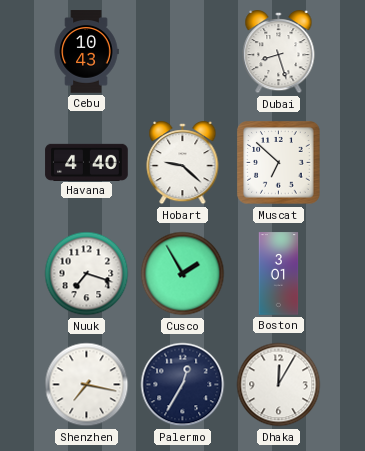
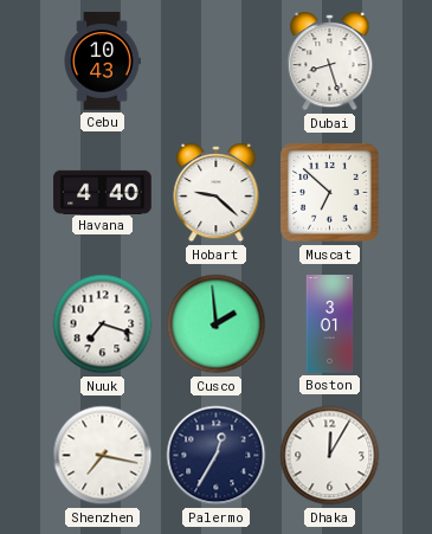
Cusco: 1:55 -> 1:59 (217, 324)
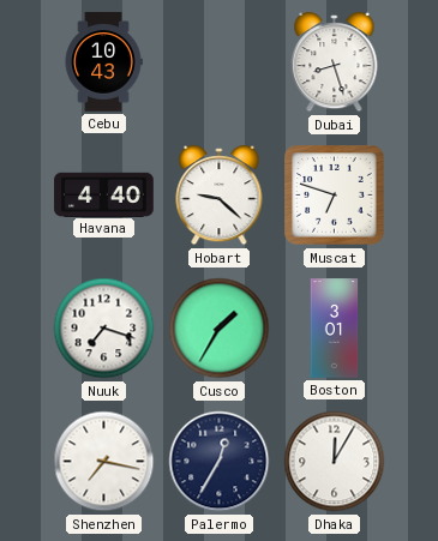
Muscat: 6:52 -> 6:48 (335, 196)
Cusco: 1:59 -> 1:35 (220, 329)
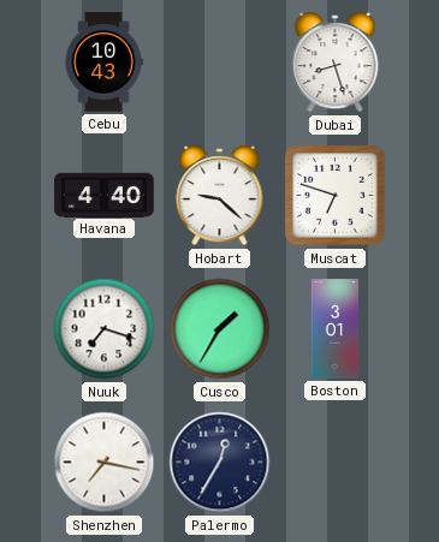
Dhaka: 12:05 -> none (335, 462)
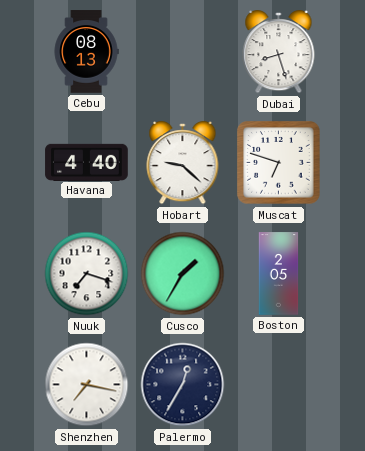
Cebu: 10:43 -> 08:13 (86, 52)
Boston: 3:01 -> 2:05 (279, 274)
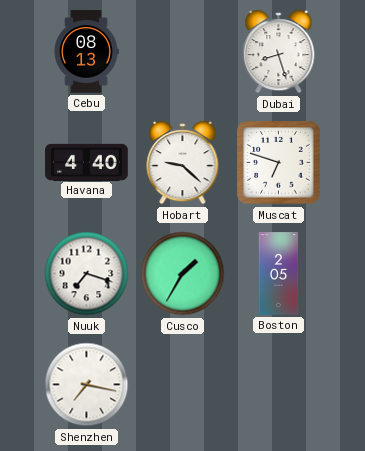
Palermo: 12:35 -> none (183, 385)
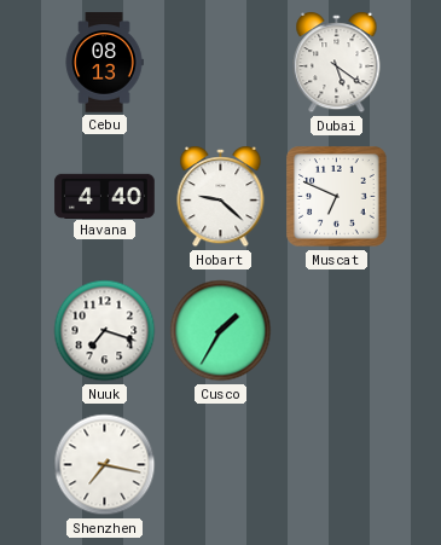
Dubai: 8:27 -> 5:21 (337, 64)
Muscat: 6:48 -> 6:49 (337, 197)
Boston: 2:05 -> none (279, 274)
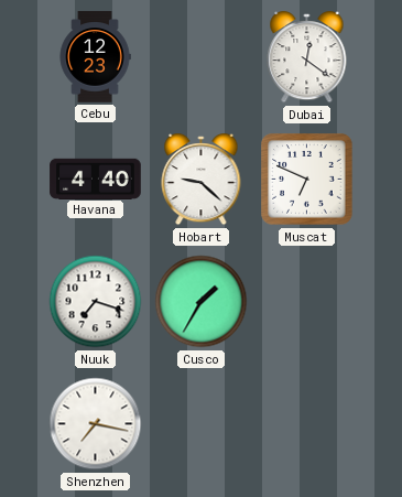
Cebu: 08:13 -> 12:23 (95, 57)
Dubai: 5:21 -> 12:21 (307, 58)
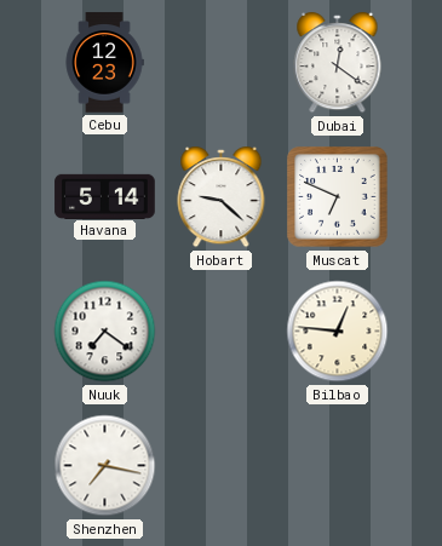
Havana: 4:40 -> 5:14 (105, 196)
Nuuk: 7:18 -> 7:21 (105, 332)
Cusco: 1:35 -> none (202, 302)
Bilbao: none -> 12:46 (338, 332)
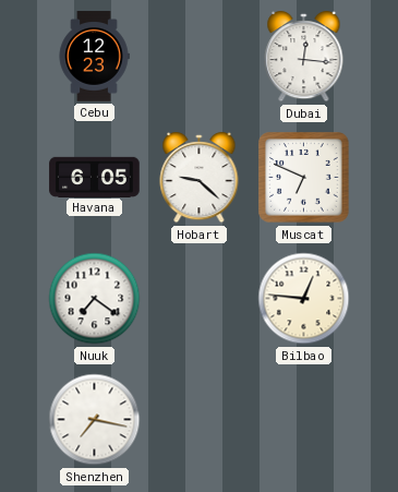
Dubai: 12:21 -> 12:16 (304, 58)
Havana: 5:14 -> 6:05 (95, 177)
